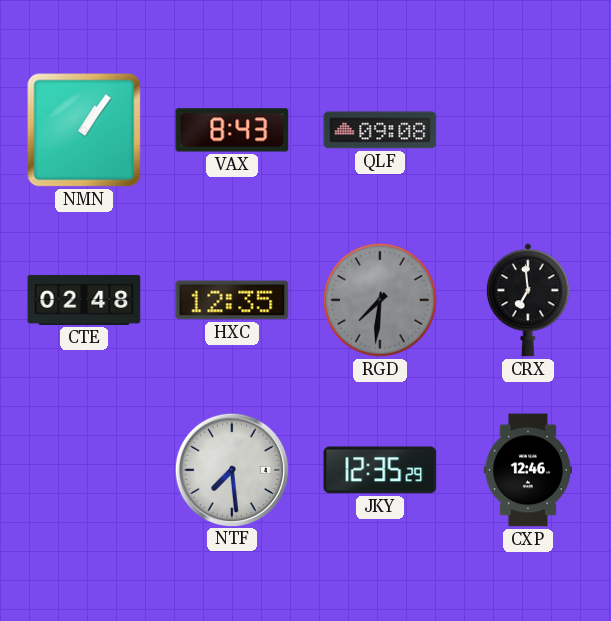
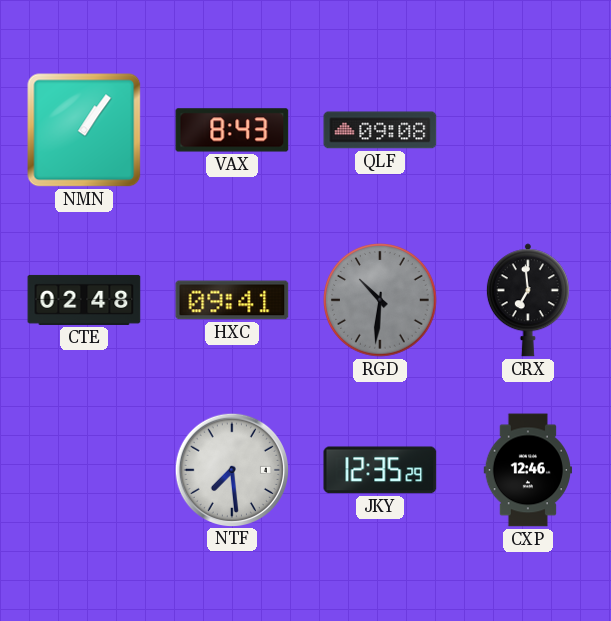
HXC: 12:35 -> 09:41 (232, 300)
RGD: 7:31 -> 10:31 (380, 300)
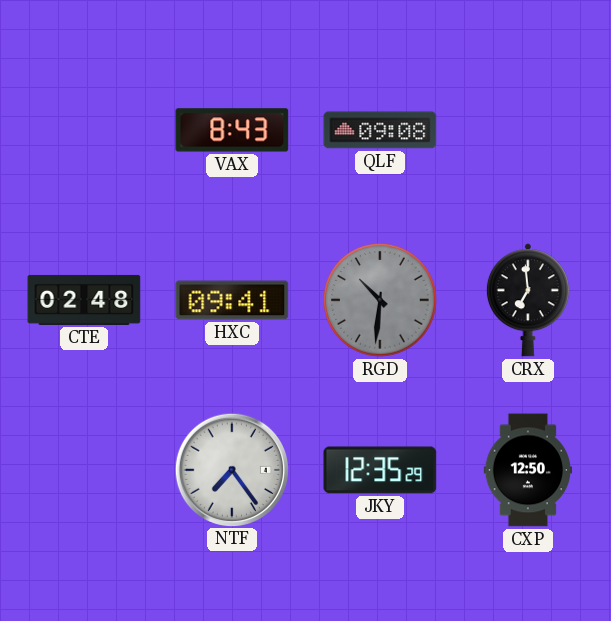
NMN: 1:06 -> none (84, 130)
NTF: 7:29 -> 7:24 (231, 469)
CXP: 12:46 -> 12:50 (527, 470)
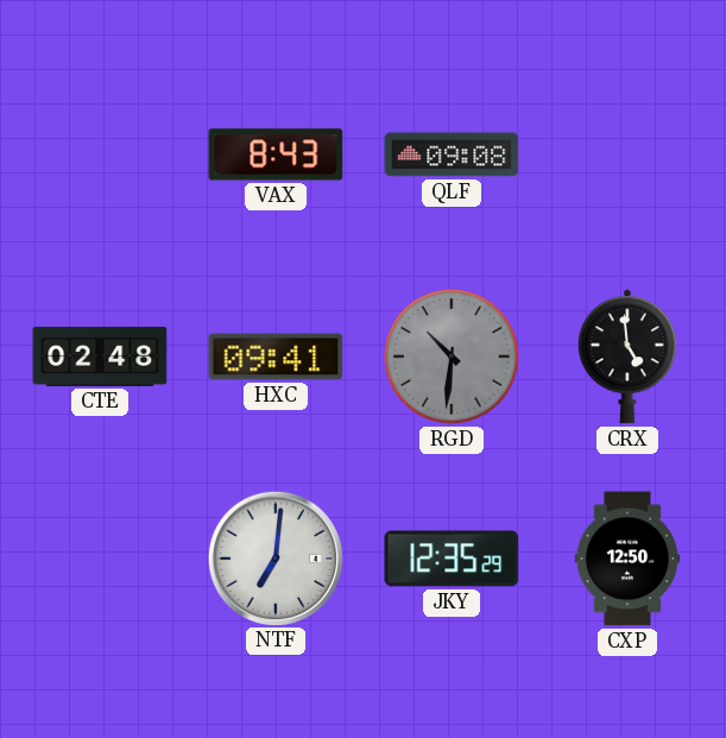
CRX: 6:59 -> 4:59 (627, 357)
NTF: 7:24 -> 7:01 (274, 557)
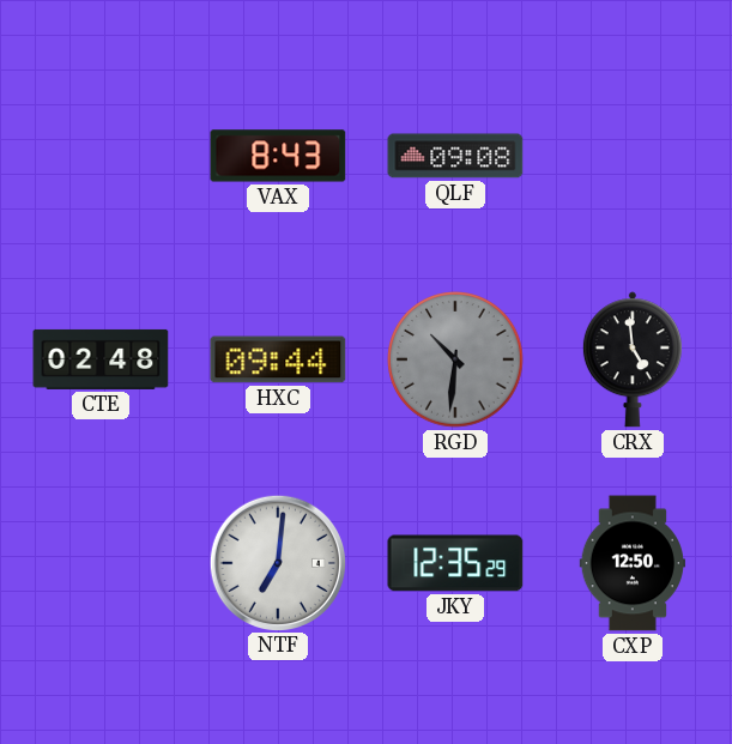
HXC: 09:41 -> 09:44 (278, 359)
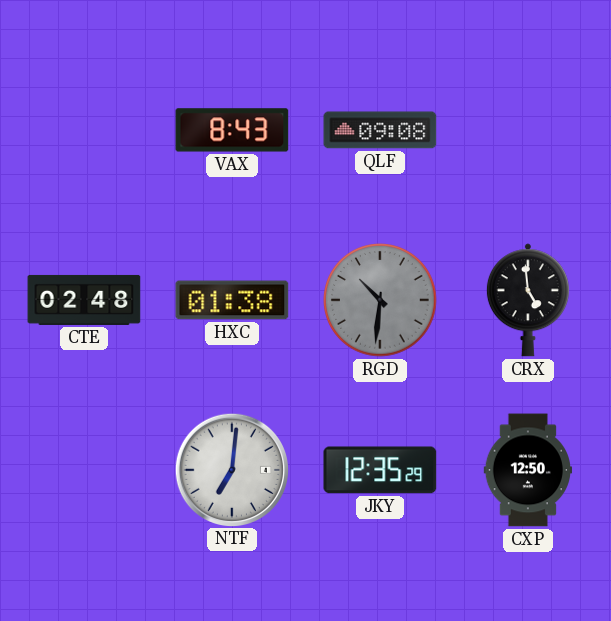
HXC: 09:44 -> 01:38 (232, 300)
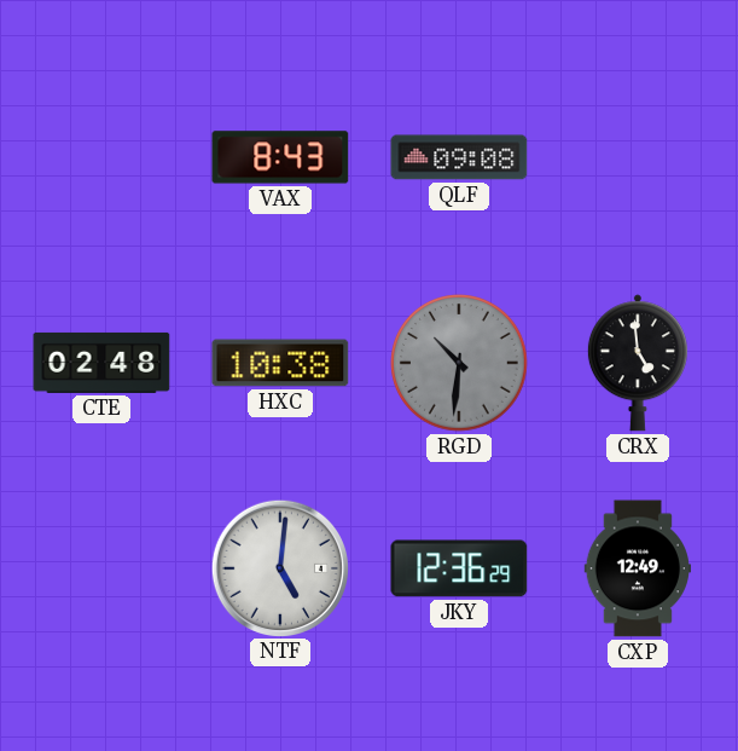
HXC: 01:38 -> 10:38 (280, 363)
NTF: 7:01 -> 5:01 (279, 567)
JKY: 12:35 -> 12:36 (459, 568)
CXP: 12:50 -> 12:49 (637, 568)
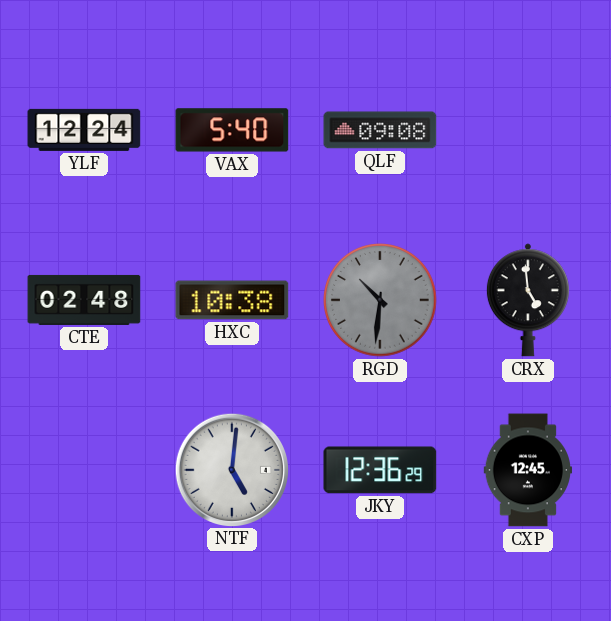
YLF: none -> 12:24 (84, 130)
VAX: 8:43 -> 5:40 (232, 130)
CXP: 12:49 -> 12:45 (527, 470)
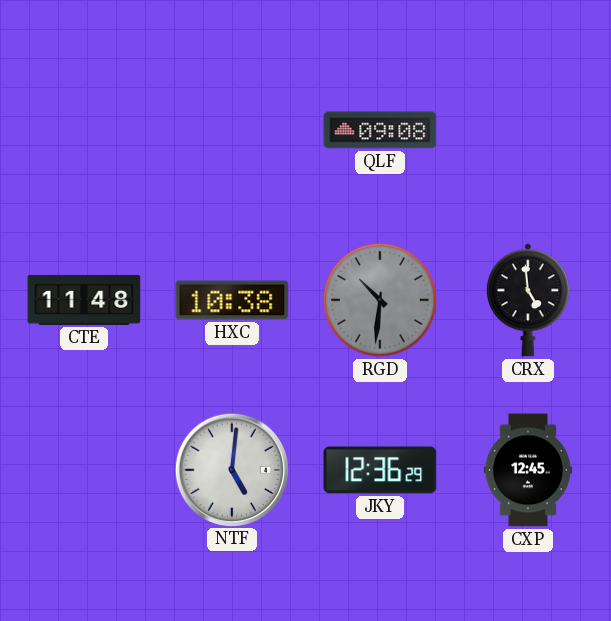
YLF: 12:24 -> none (84, 130)
VAX: 5:40 -> none (232, 130)
CTE: 02:48 -> 11:48 (84, 300)
